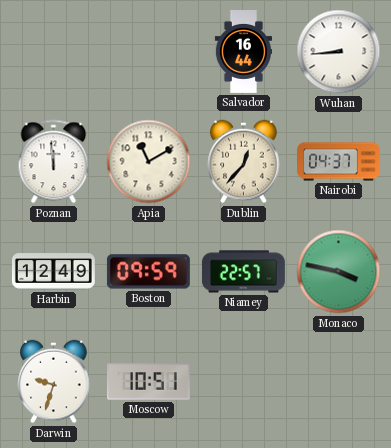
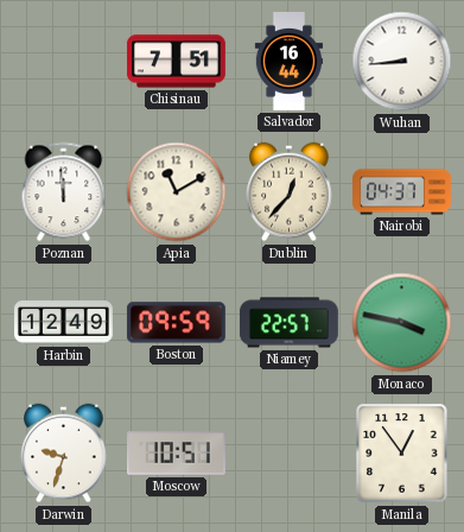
Chisinau: none -> 7:51 (176, 62)
Manila: none -> 12:54 (402, 454)
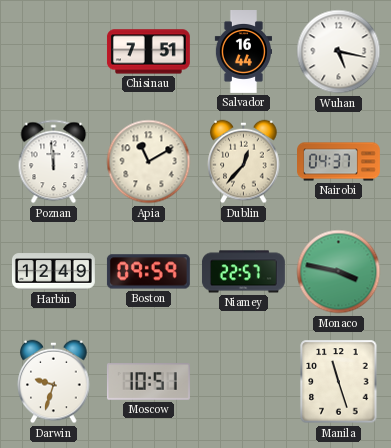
Wuhan: 8:44 -> 5:17 (339, 52)
Manila: 12:54 -> 11:27 (339, 382)
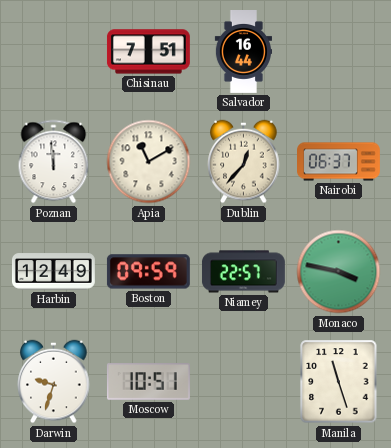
Wuhan: 5:17 -> none (339, 52)
Nairobi: 04:37 -> 06:37 (339, 162)
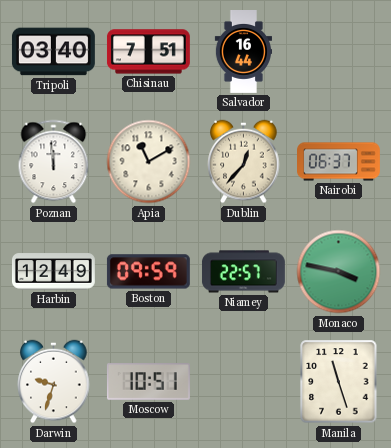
Tripoli: none -> 03:40 (53, 52)
